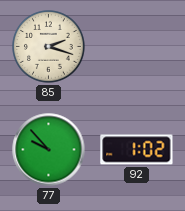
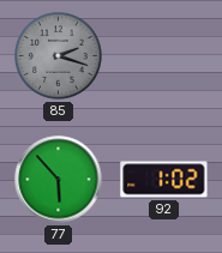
85 dial: cream -> grey (59, 56)
77: 9:53 -> 5:53 (59, 180)
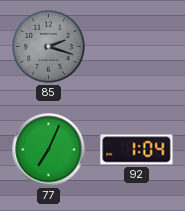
77: 5:53 -> 7:04 (49, 150)
92: 1:02 -> 1:04 (137, 150)
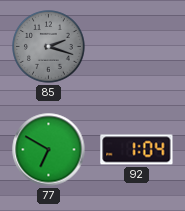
77: 7:04 -> 6:50 (49, 150)
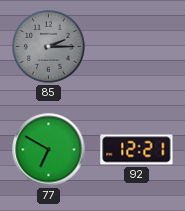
85: 2:18 -> 2:15 (49, 47)
92: 1:04 -> 12:21 (137, 150)
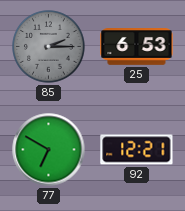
25: none -> 6:53 (137, 47)
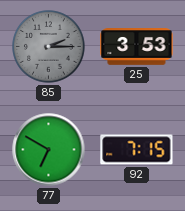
25: 6:53 -> 3:53 (137, 47)
92: 12:21 -> 7:15 (137, 150)
